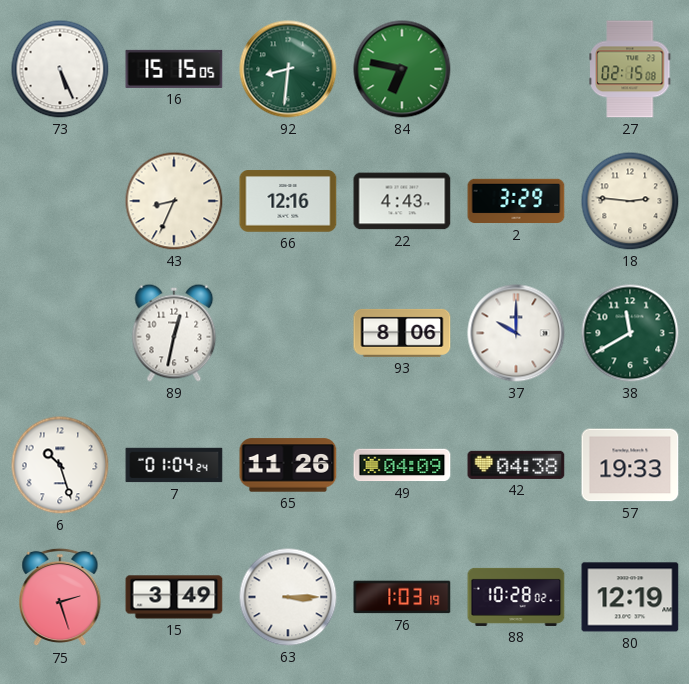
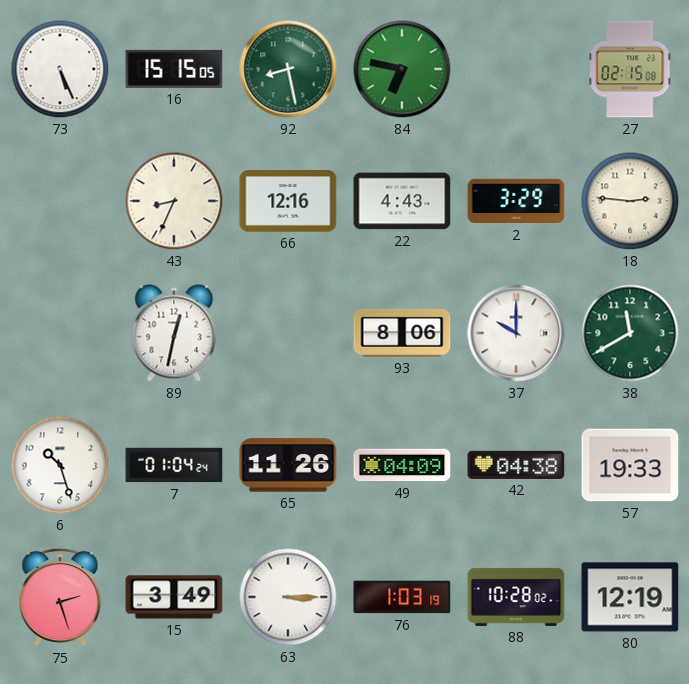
92: 8:31 -> 8:28 (288, 69)
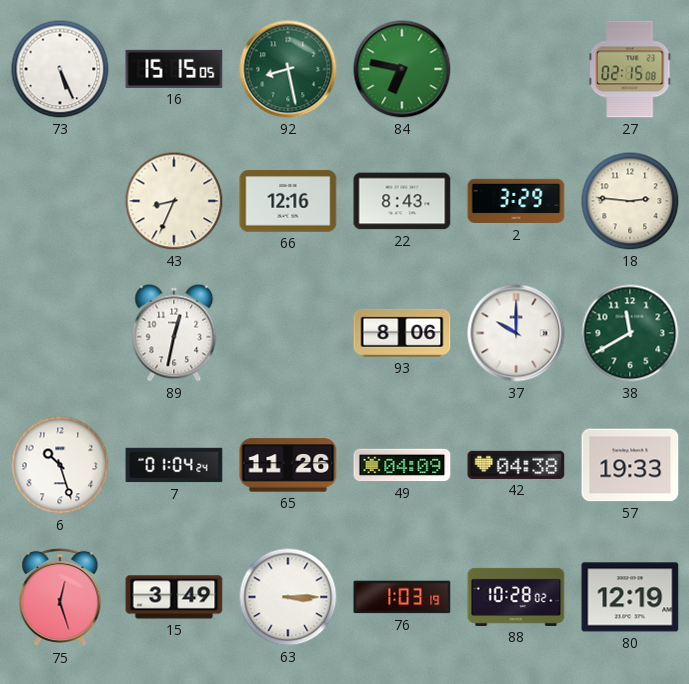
22: 4:43 -> 8:43 (402, 201)
75: 2:27 -> 12:27 (60, 597)
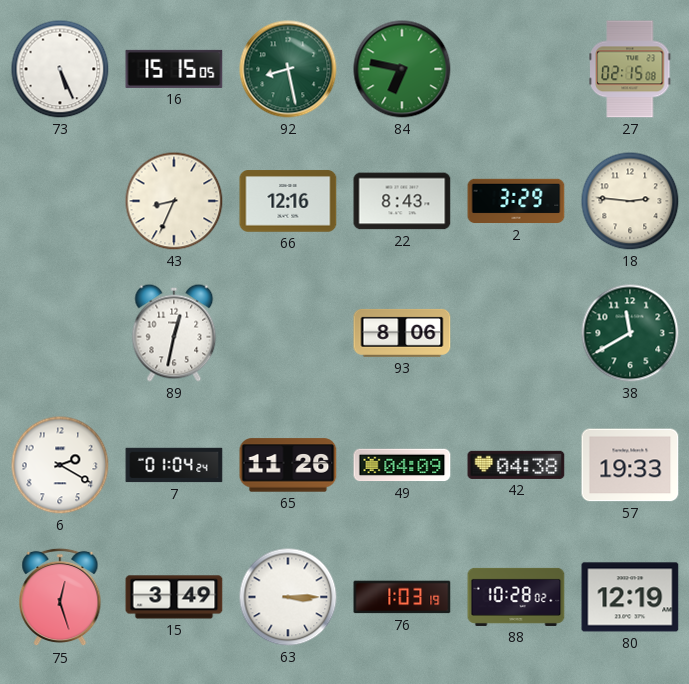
37: 10:00 -> none (516, 333)
6: 10:27 -> 2:20 (60, 465)
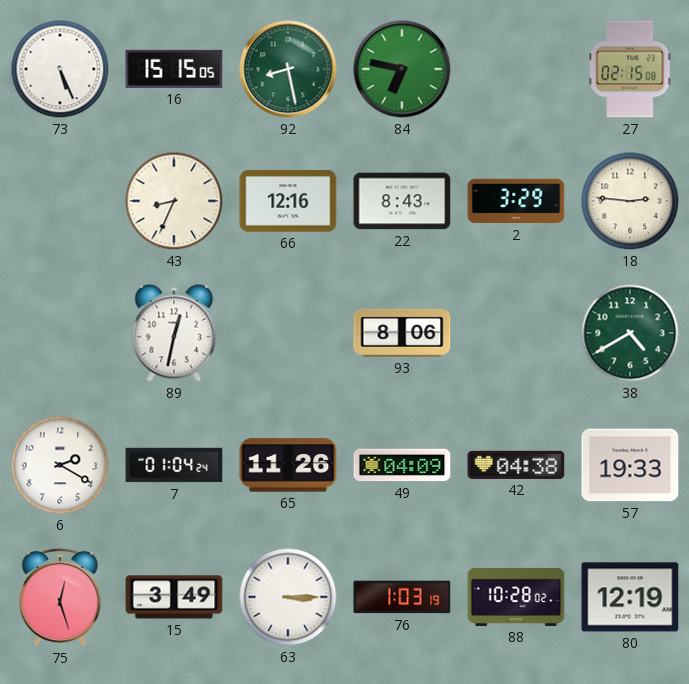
38: 11:40 -> 4:40 (630, 333)
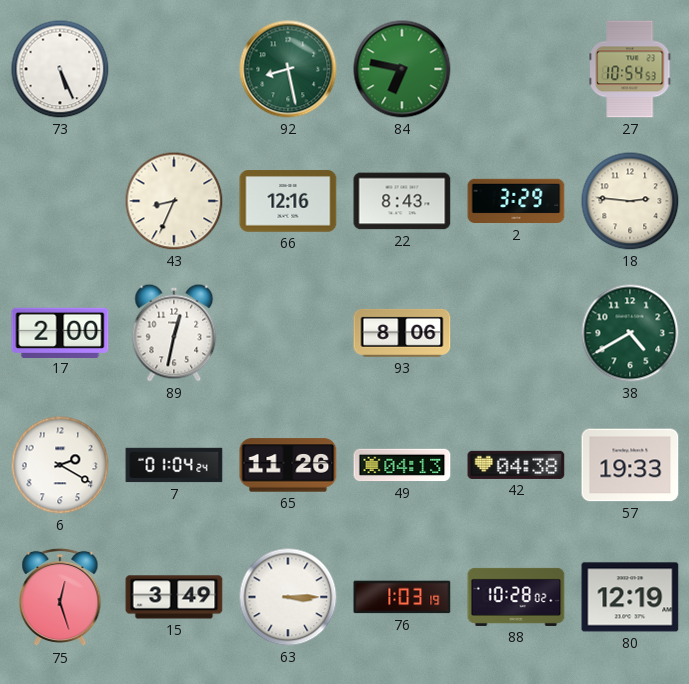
16: 15:15 -> none (174, 69)
27: 02:15 -> 10:54 (631, 69)
17: none -> 2:00 (60, 332)
49: 04:09 -> 04:13 (402, 465)
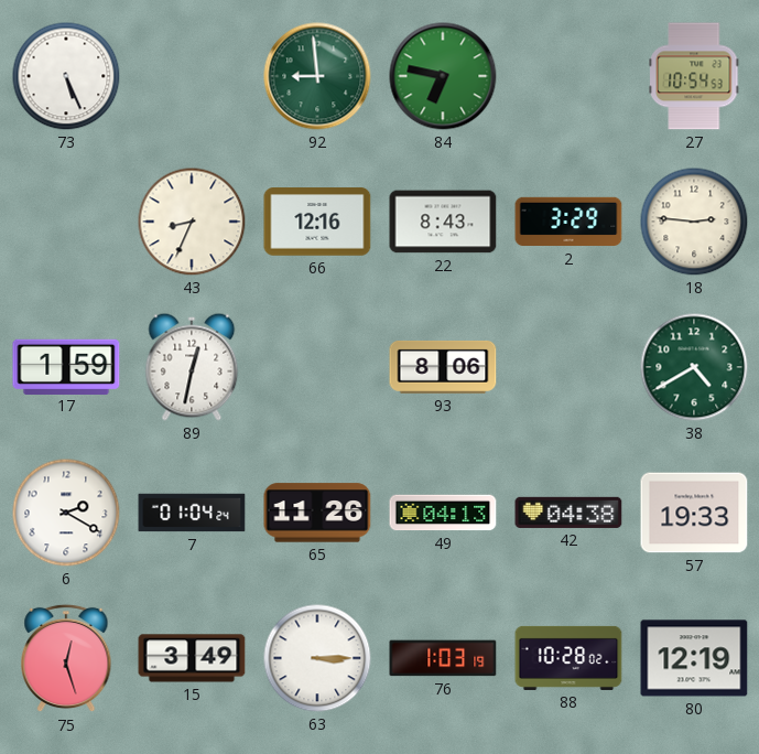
92: 8:28 -> 8:59 (317, 76)
17: 2:00 -> 1:59 (66, 366)
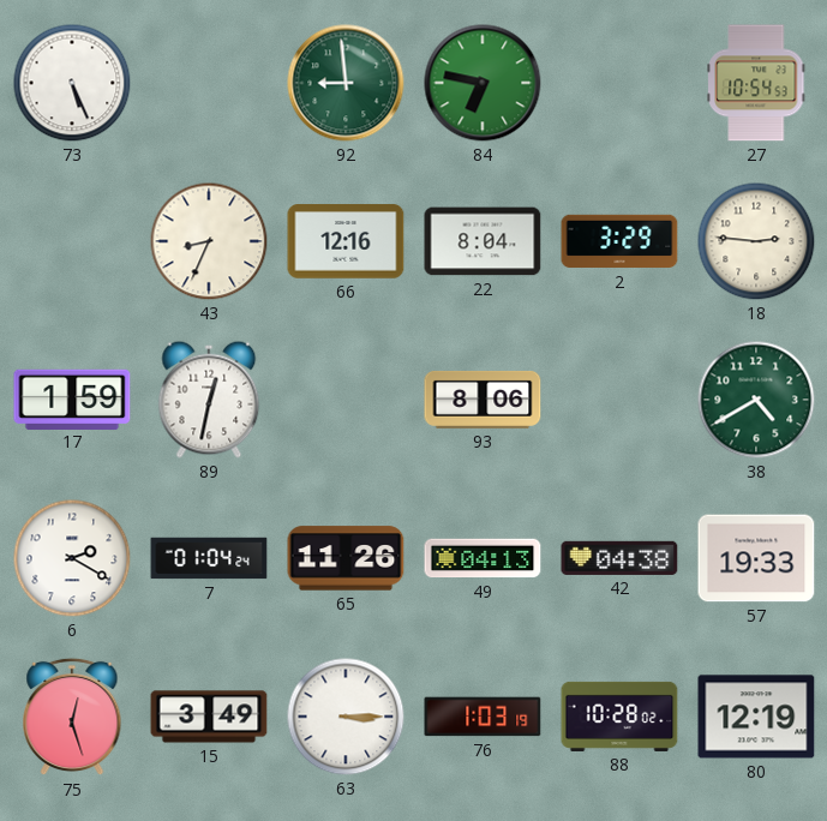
22: 8:43 -> 8:04 (483, 241)
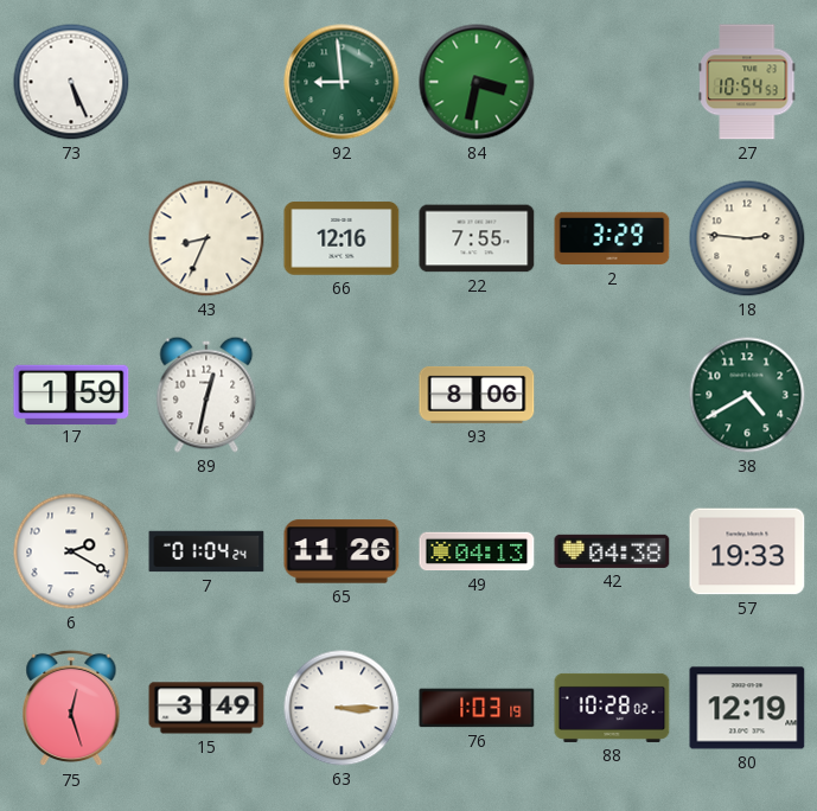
84: 6:47 -> 3:32 (477, 82)
22: 8:04 -> 7:55 (477, 238)
